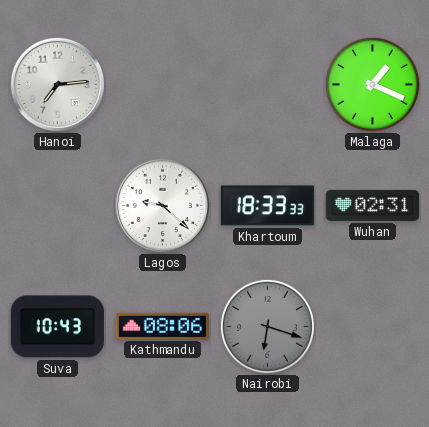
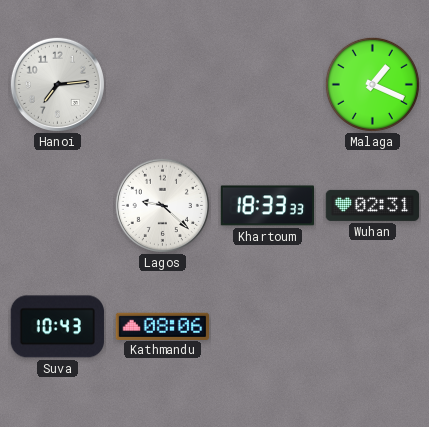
Nairobi: 6:18 -> none (267, 326)
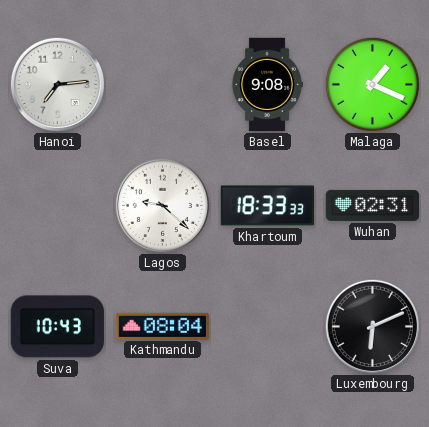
Basel: none -> 9:08 (267, 85)
Kathmandu: 08:06 -> 08:04 (163, 326)
Luxembourg: none -> 6:11 (372, 326)
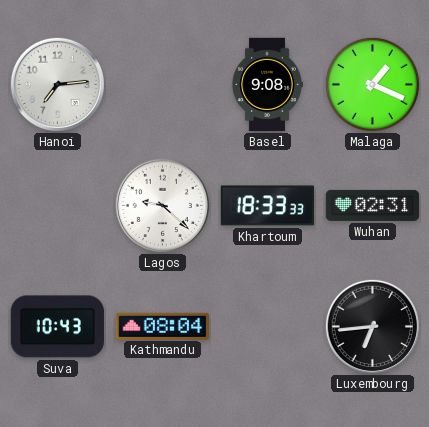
Luxembourg: 6:11 -> 6:44 (372, 326)
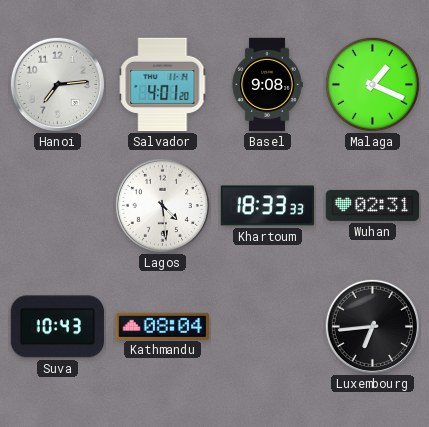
Salvador: none -> 4:01 (163, 85)
Lagos: 9:22 -> 4:29 (162, 205)
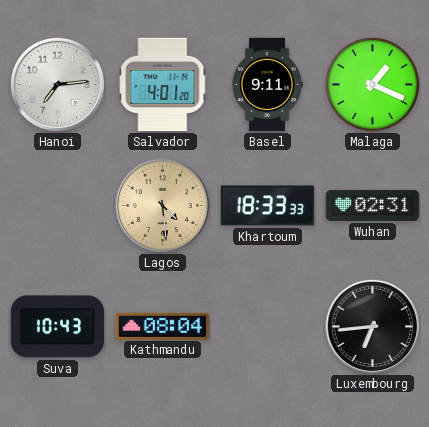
Basel: 9:08 -> 9:11 (267, 85)
Lagos dial: white -> champagne (162, 205)
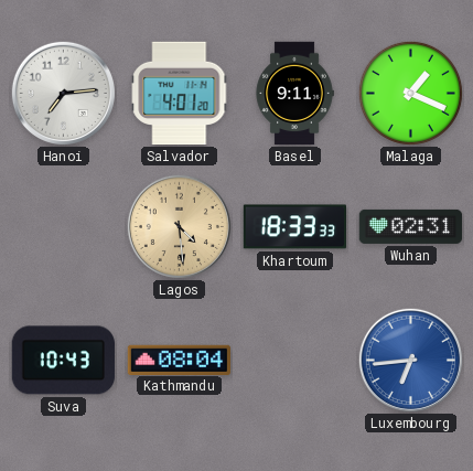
Luxembourg dial: black -> blue (410, 360)
